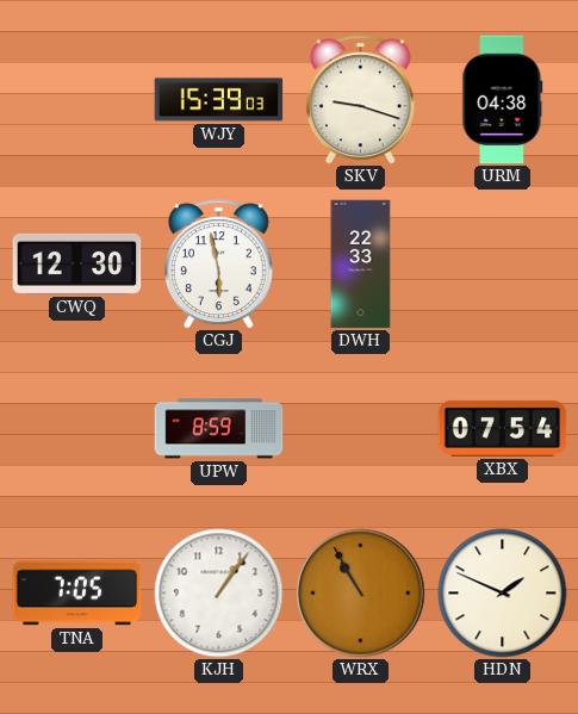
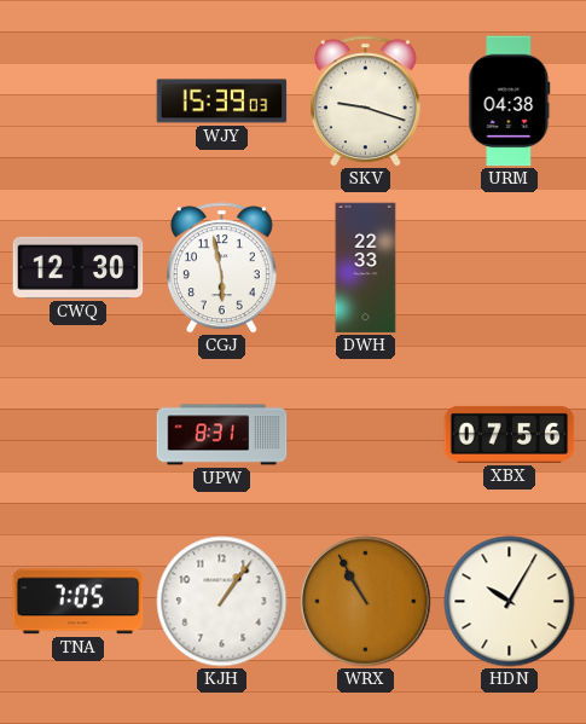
UPW: 8:59 -> 8:31 (222, 435)
XBX: 07:54 -> 07:56 (510, 434)
HDN: 1:49 -> 10:05 (510, 602)
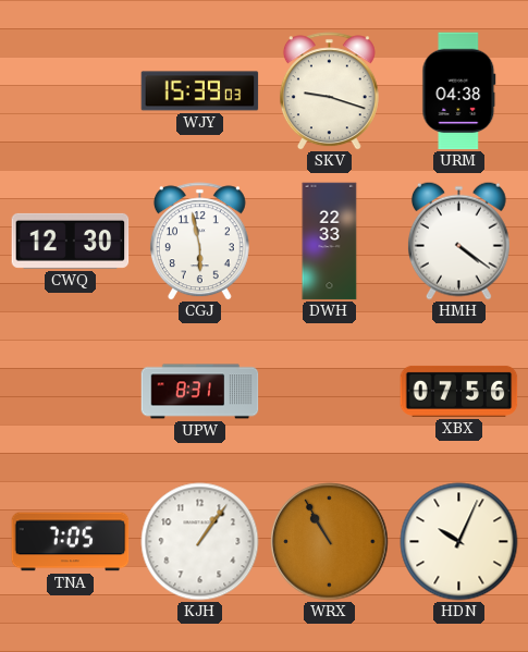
HMH: none -> 4:21 (458, 241)
HDN: 10:05 -> 10:04 (459, 542)
